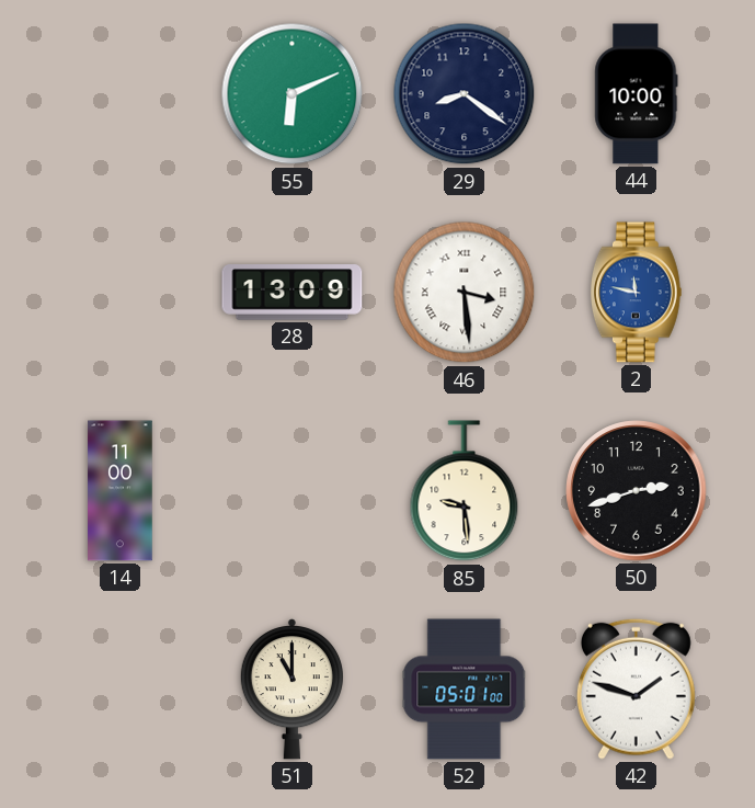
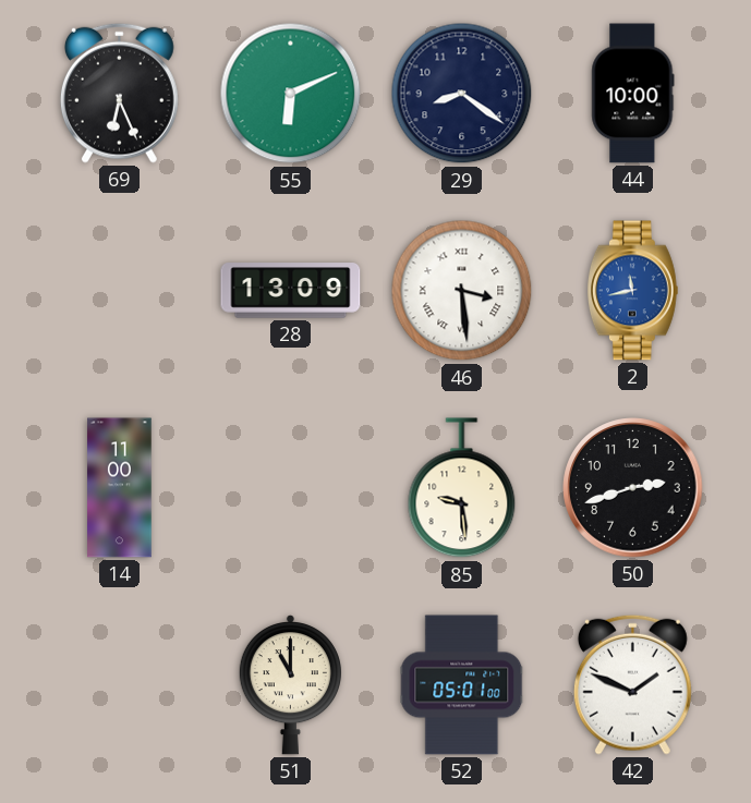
69: none -> 6:26 (119, 93)
2: 11:47 -> 11:43 (632, 291)
42: 1:48 -> 1:49 (632, 684)
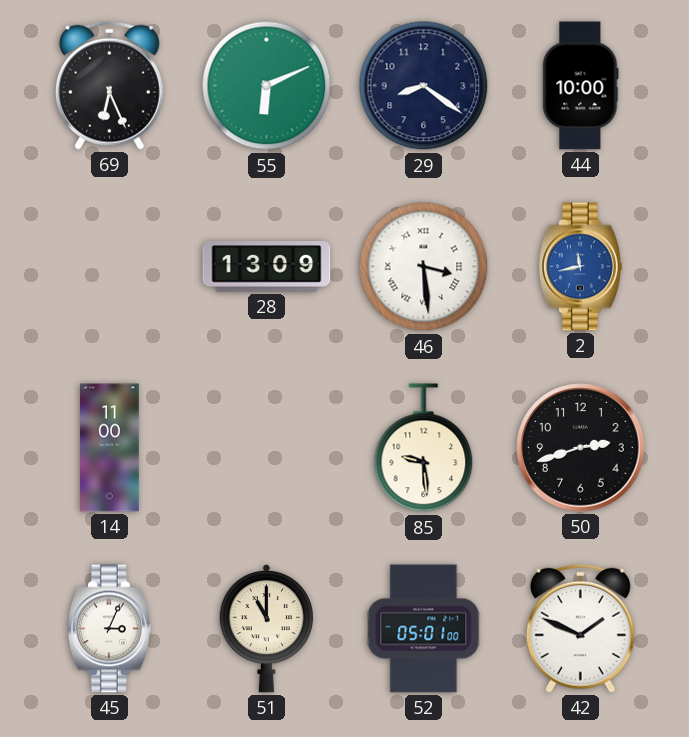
45: none -> 3:04 (109, 629)
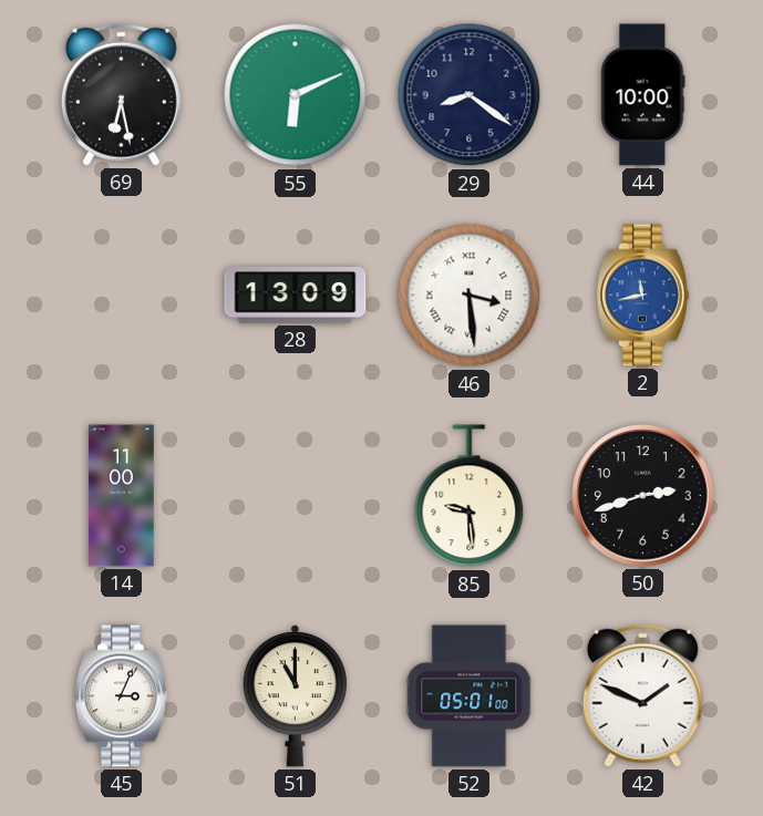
69: 6:26 -> 6:28 (121, 94)
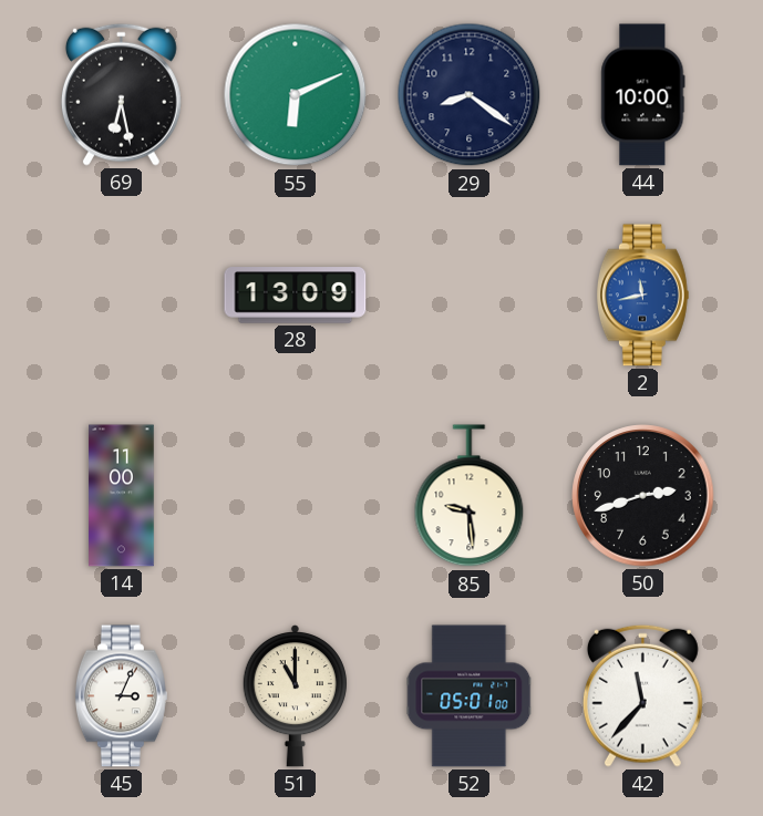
46: 3:29 -> none (470, 296)
42: 1:49 -> 11:37 (642, 695)
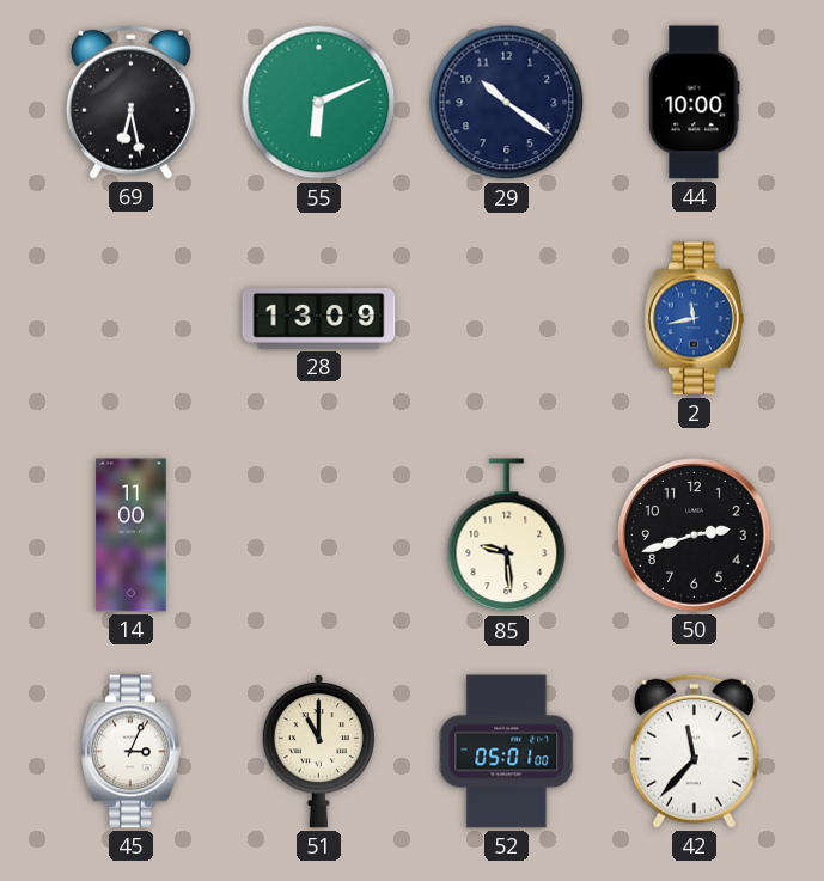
29: 8:21 -> 10:21 (507, 103)
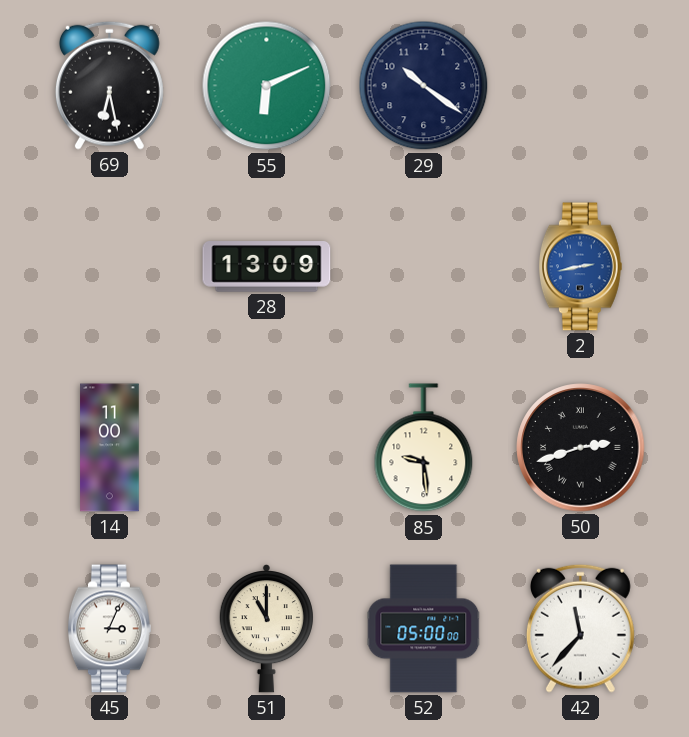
44: 10:00 -> none (695, 103)
2: 11:43 -> 2:43 (580, 267)
50 numerals: Arabic -> Roman (581, 448)
52: 05:01 -> 05:00 (424, 629)
